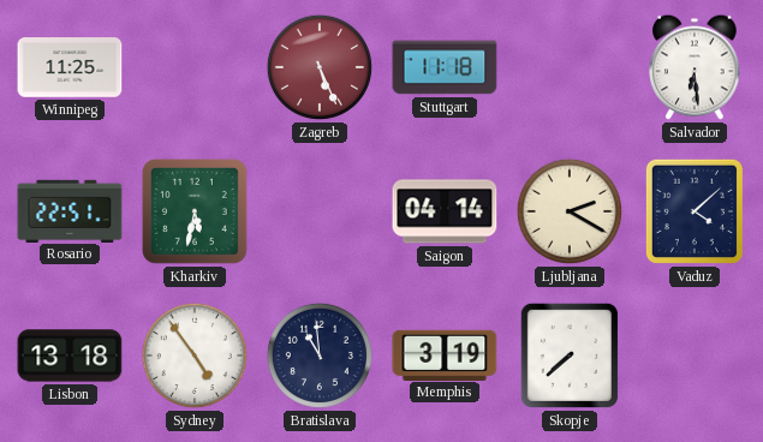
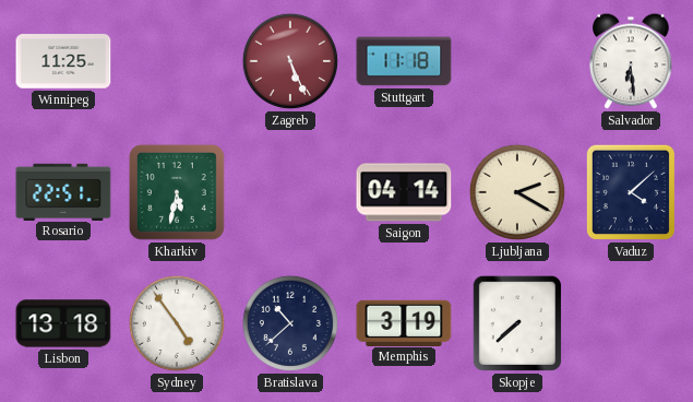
Bratislava: 10:59 -> 10:38 (290, 323)
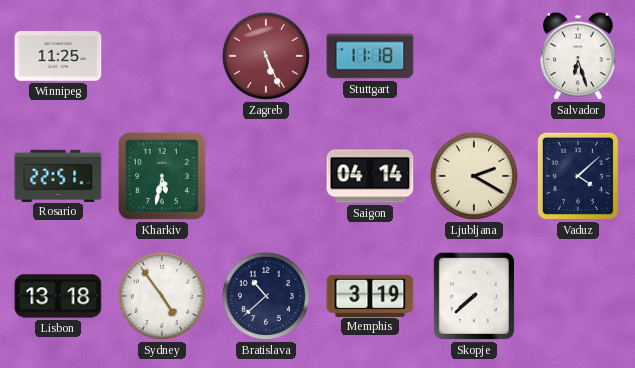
Salvador: 6:29 -> 6:27 (578, 56)
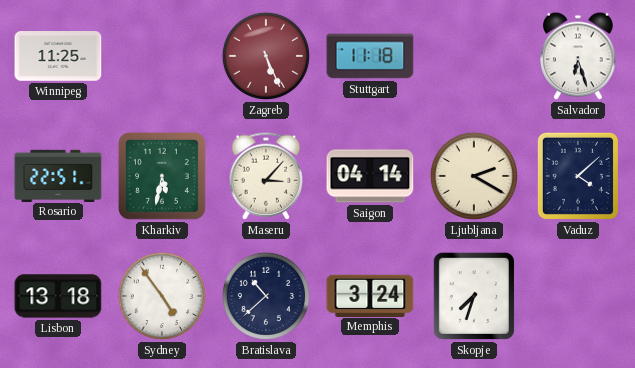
Maseru: none -> 3:07 (266, 176)
Memphis: 3:19 -> 3:24 (370, 295)
Skopje: 7:38 -> 7:33 (474, 296)
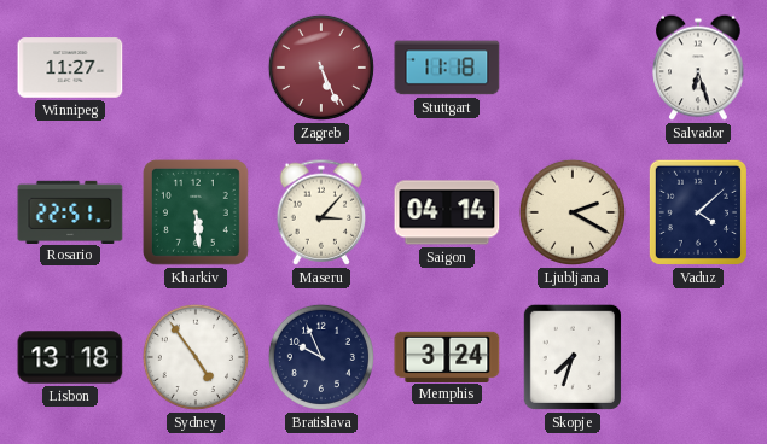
Winnipeg: 11:25 -> 11:27 (70, 68)
Kharkiv: 5:32 -> 5:29 (196, 212)
Bratislava: 10:38 -> 9:56 (321, 357)
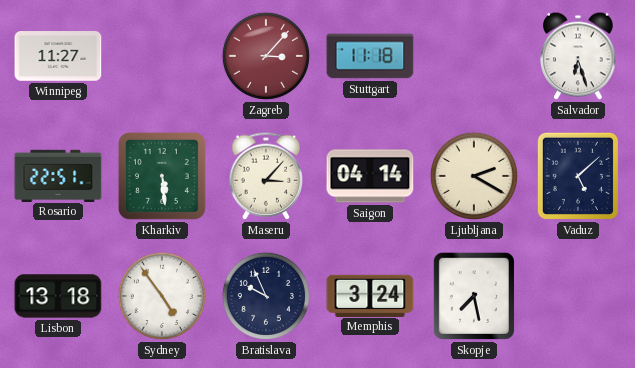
Zagreb: 5:26 -> 3:07 (266, 56)
Vaduz: 4:08 -> 5:08 (578, 176)
Skopje: 7:33 -> 7:28 (474, 296)
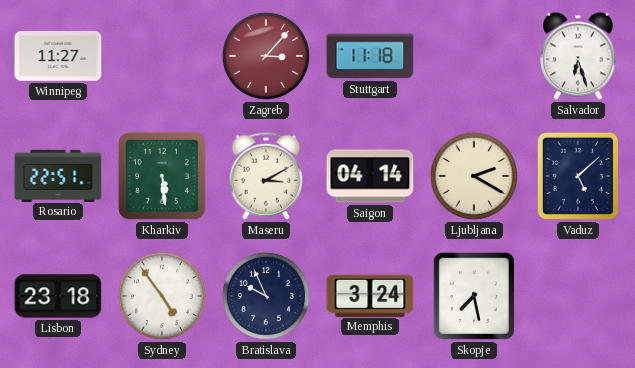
Maseru: 3:07 -> 3:10 (266, 176)
Lisbon: 13:18 -> 23:18 (58, 296)
